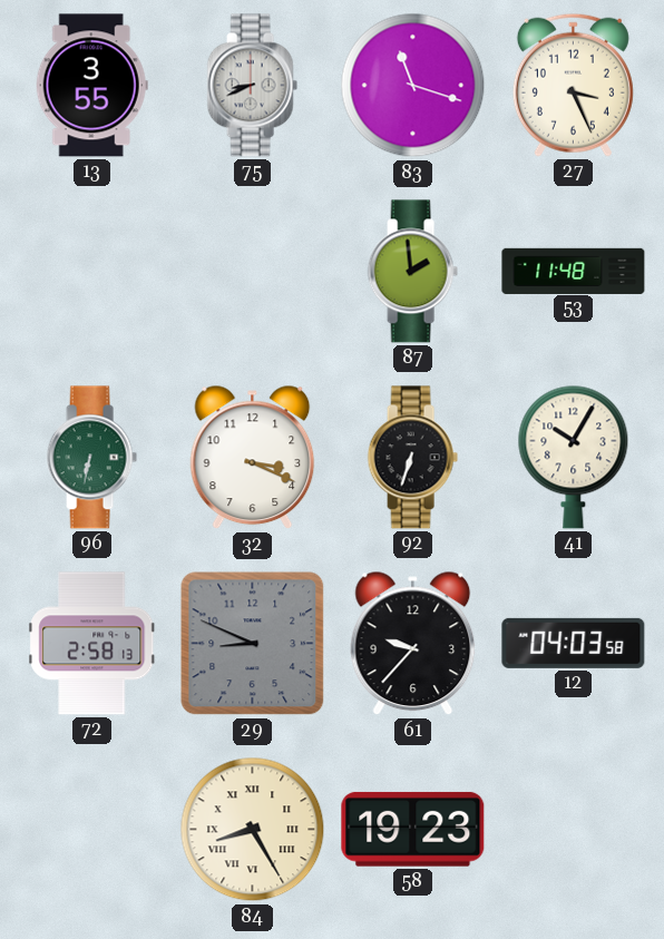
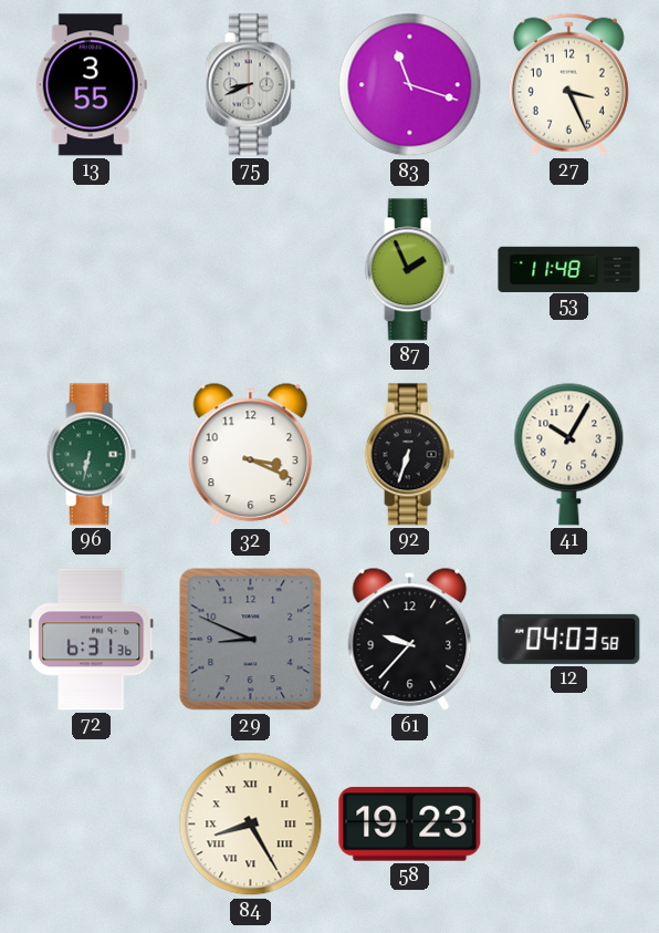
87: 1:59 -> 1:56 (409, 270)
72: 2:58 -> 6:31 (92, 640)
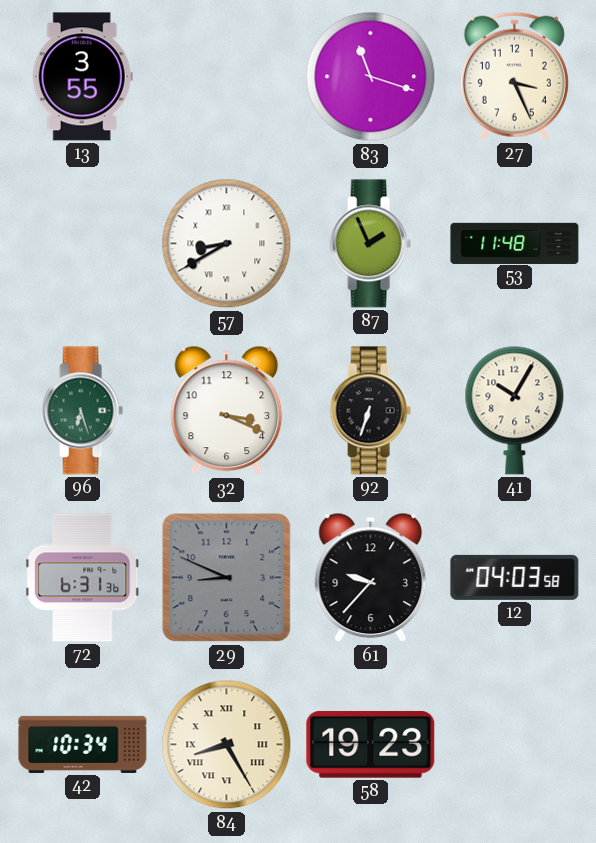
75: 8:41 -> none (250, 85)
57: none -> 8:40 (227, 244)
96: 6:32 -> 6:27 (82, 411)
42: none -> 10:34 (83, 744)
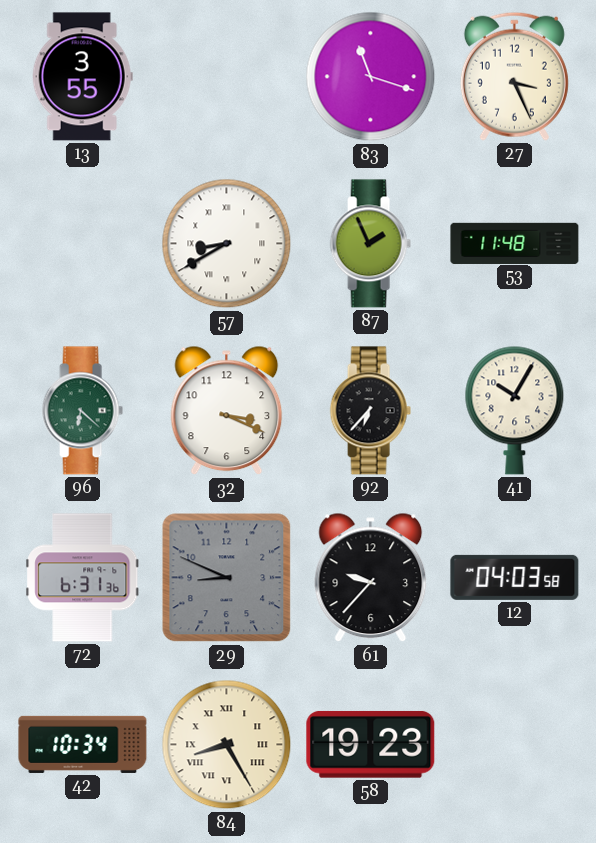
96: 6:27 -> 6:22 (82, 411)
92: 6:33 -> 6:37 (370, 411)
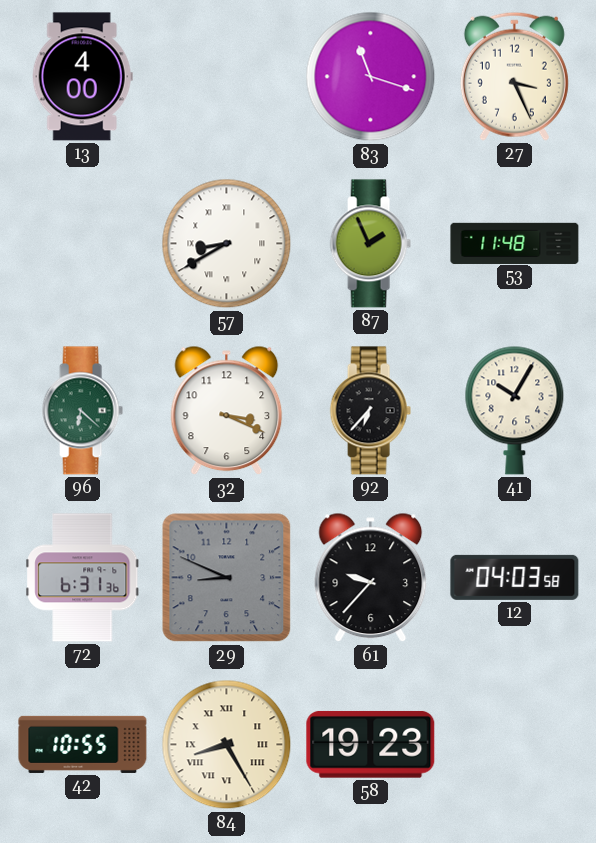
13: 3:55 -> 4:00 (82, 77)
42: 10:34 -> 10:55 (83, 744)
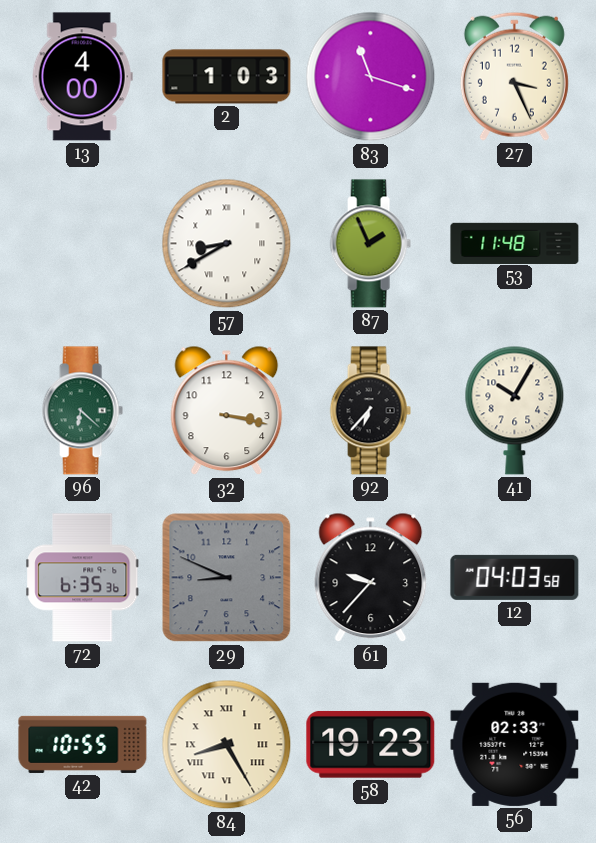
2: none -> 1:03 (227, 77)
32: 3:19 -> 3:17 (227, 411)
72: 6:31 -> 6:35 (83, 578)
56: none -> 02:33 (515, 744)
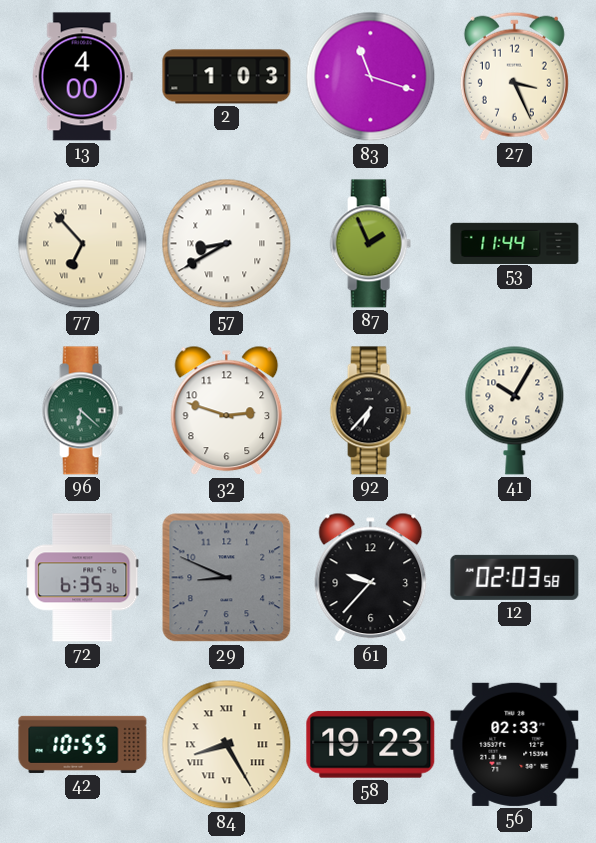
77: none -> 6:53 (83, 244)
53: 11:48 -> 11:44 (515, 243)
32: 3:17 -> 2:48 (227, 411)
12: 04:03 -> 02:03 (515, 577)
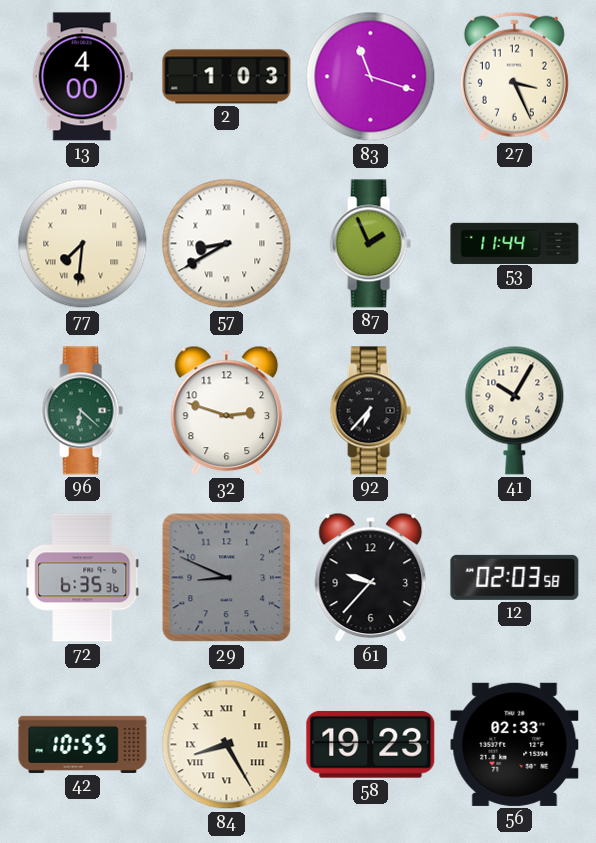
77: 6:53 -> 7:31 (83, 244)
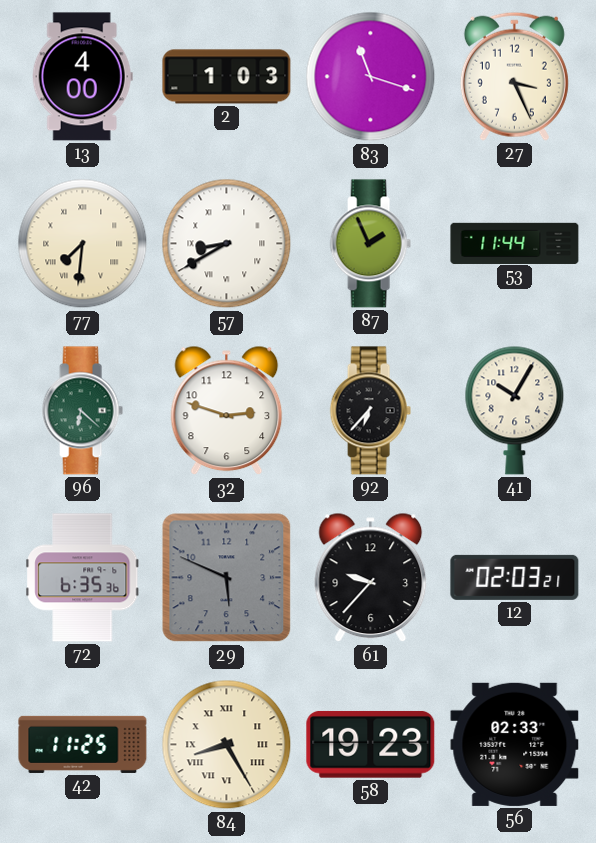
29: 8:49 -> 5:49 (227, 578)
12: 02:03:58 -> 02:03:21 (515, 577)
42: 10:55 -> 11:25 (83, 744)
